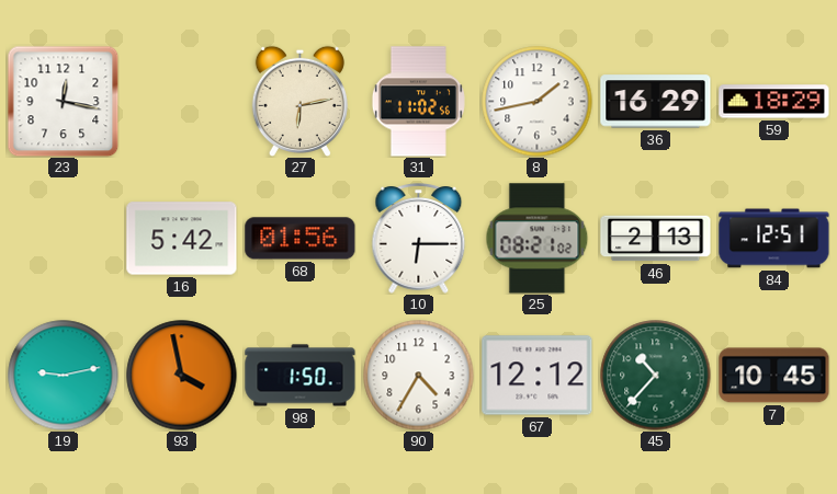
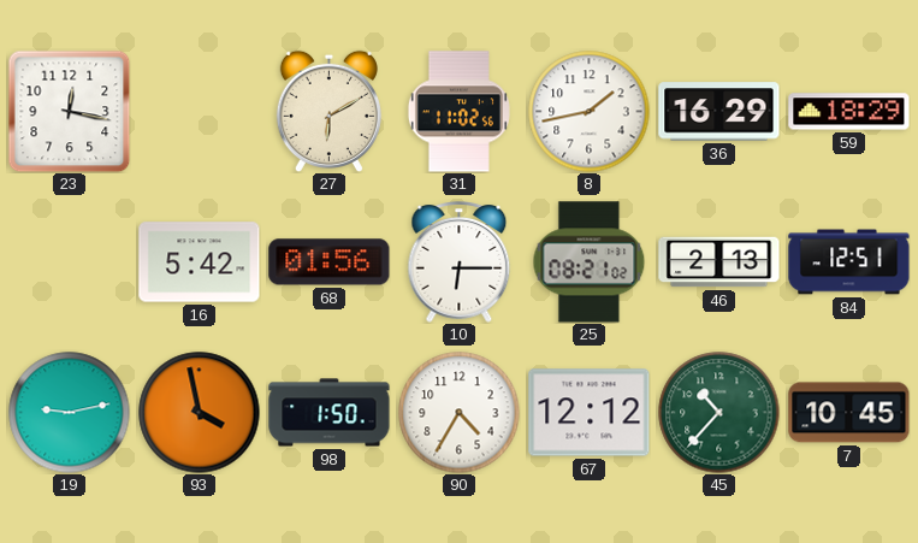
27: 6:13 -> 6:10 (328, 111)
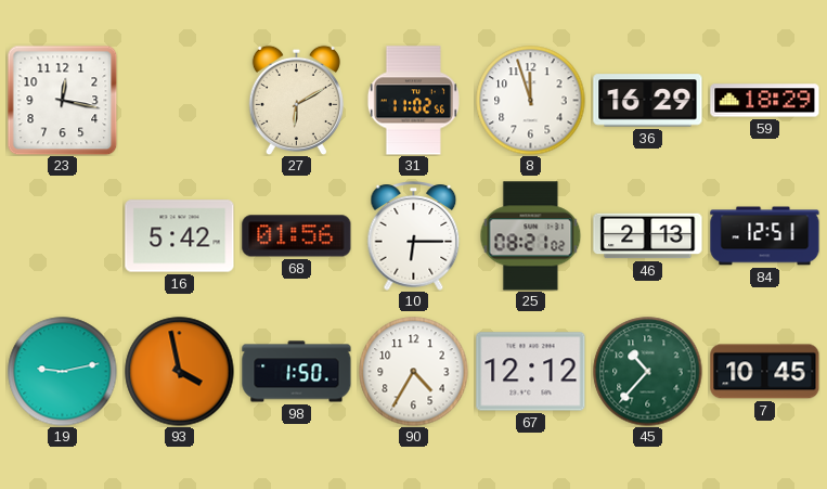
8: 1:43 -> 11:57 (531, 101)
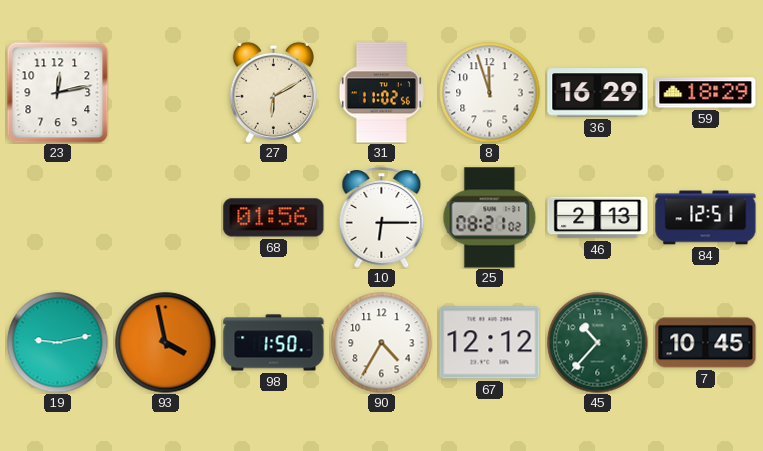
23: 12:17 -> 12:13 (57, 92)
16: 5:42 -> none (180, 236)
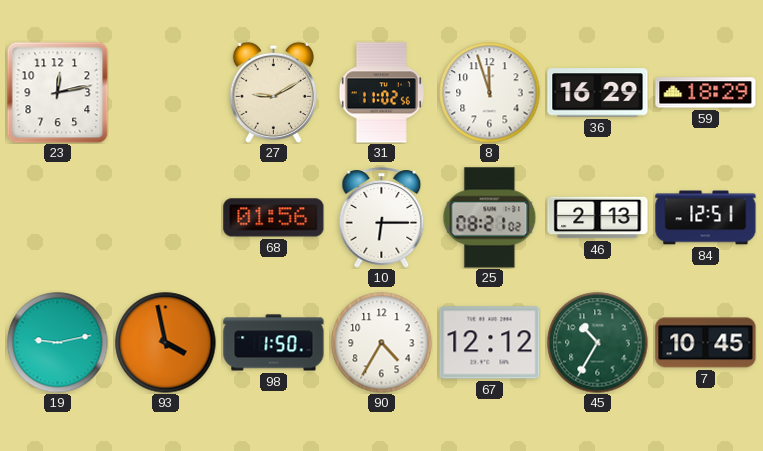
27: 6:10 -> 9:10 (273, 92)
45: 10:37 -> 10:35 (598, 343)
